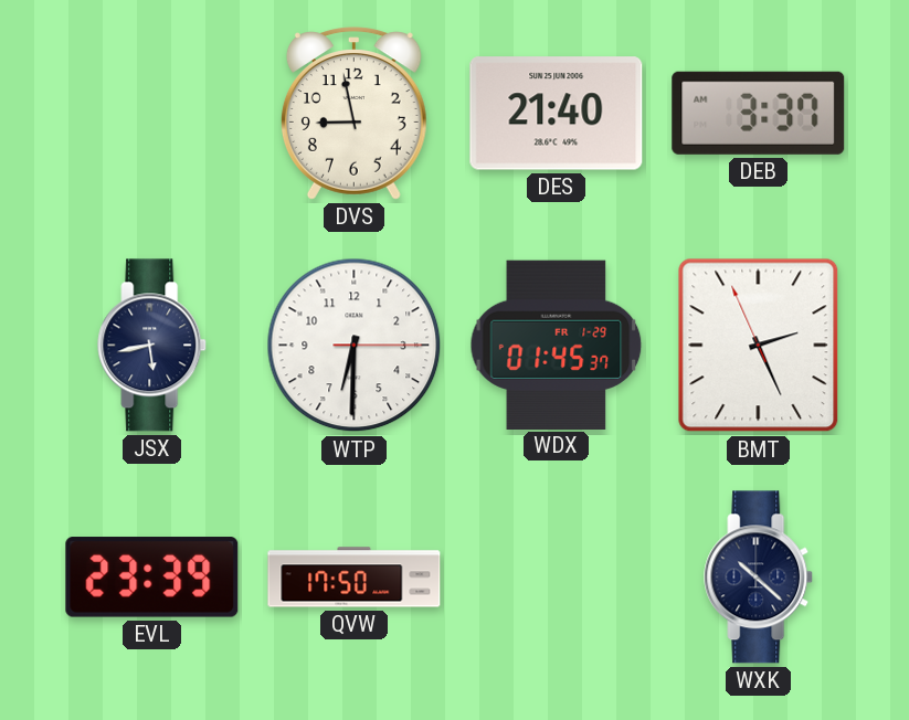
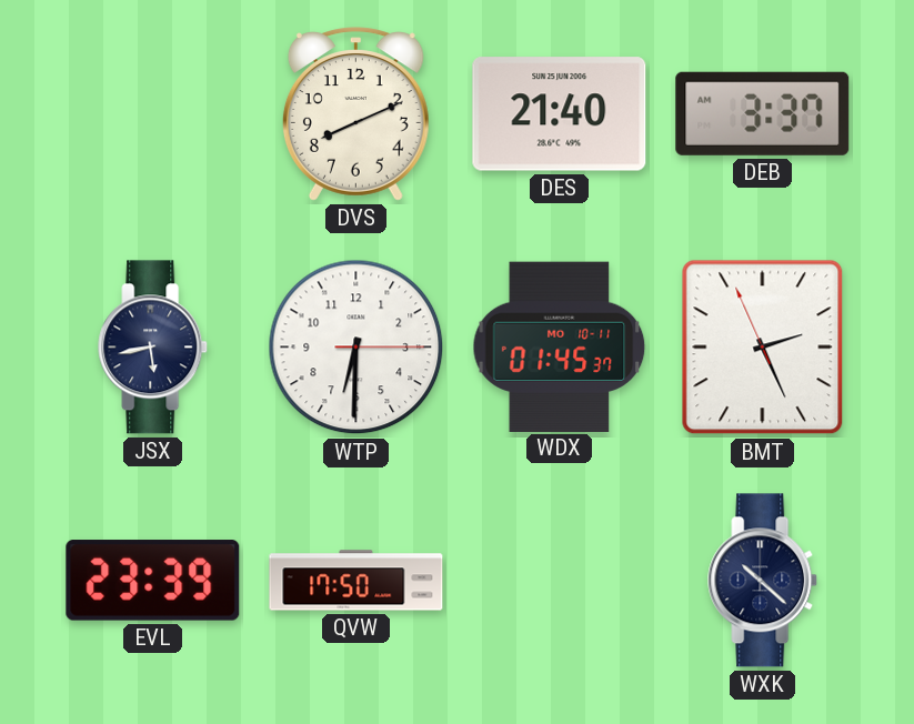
DVS: 8:58 -> 8:11 (355, 114)
WDX date: FR 1-29 -> MO 10-11 (560, 346)
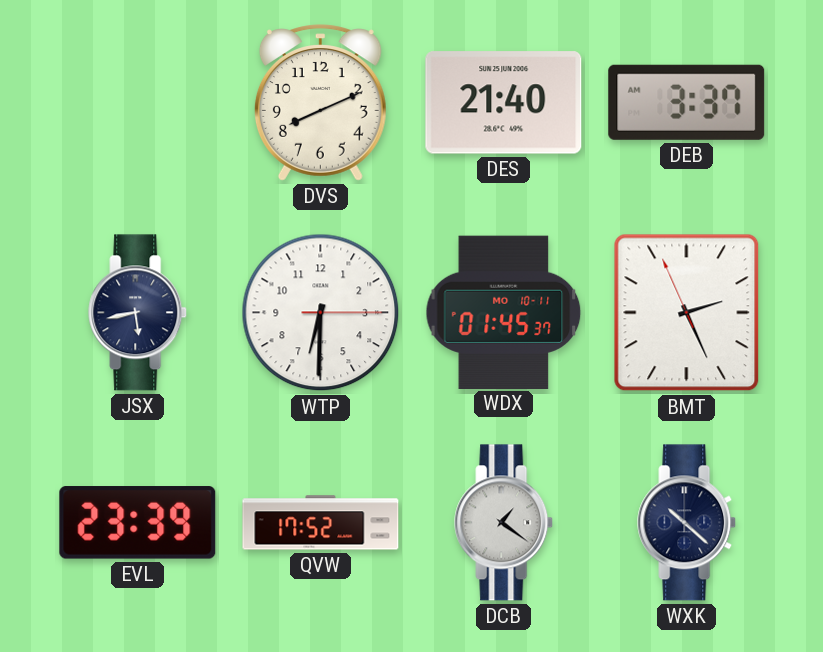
QVW: 17:50 -> 17:52 (321, 523)
DCB: none -> 1:21 (504, 523)
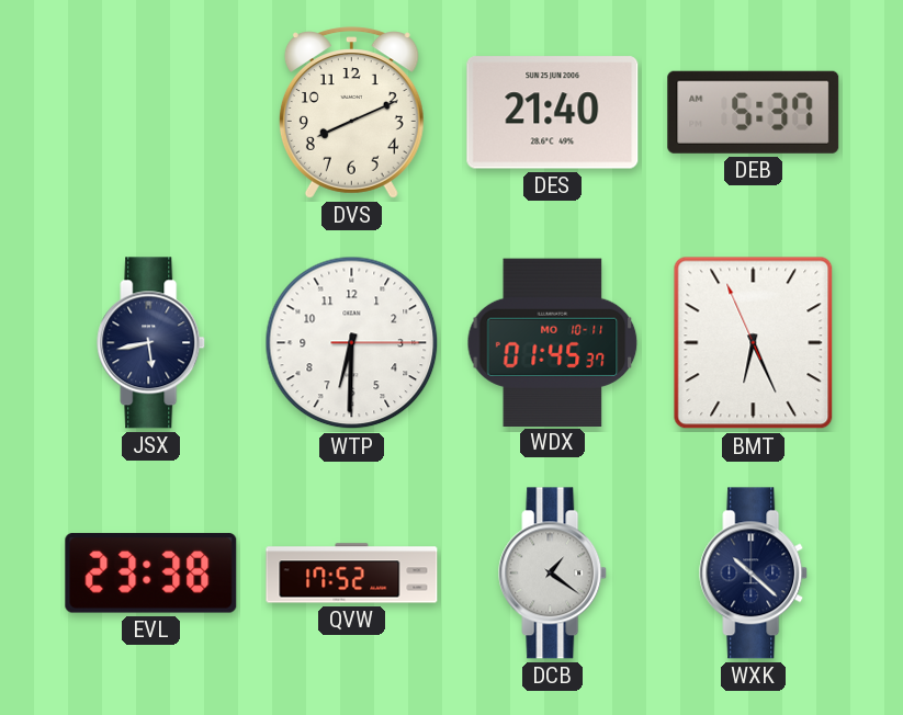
DEB: 3:37 -> 5:37 (754, 112)
BMT: 2:25 -> 6:25 (754, 343)
EVL: 23:39 -> 23:38 (151, 574)
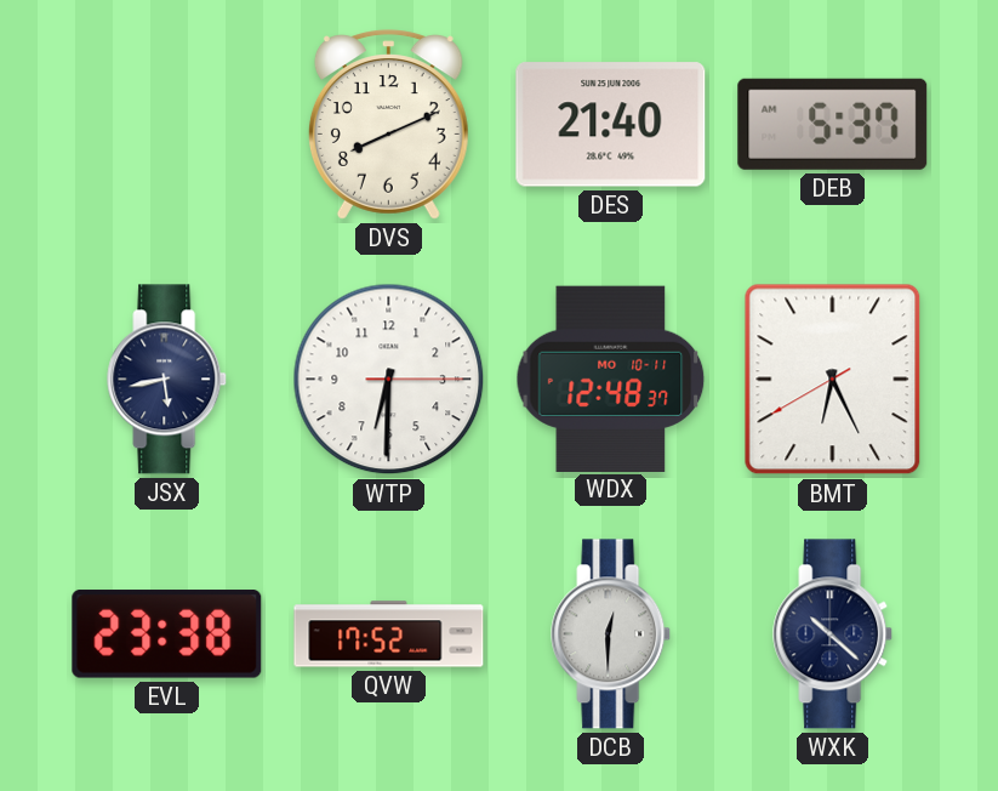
WDX: 01:45 -> 12:48 (611, 379)
BMT: 6:25:56 -> 6:25:40 (833, 380)
DCB: 1:21 -> 12:30 (611, 634)
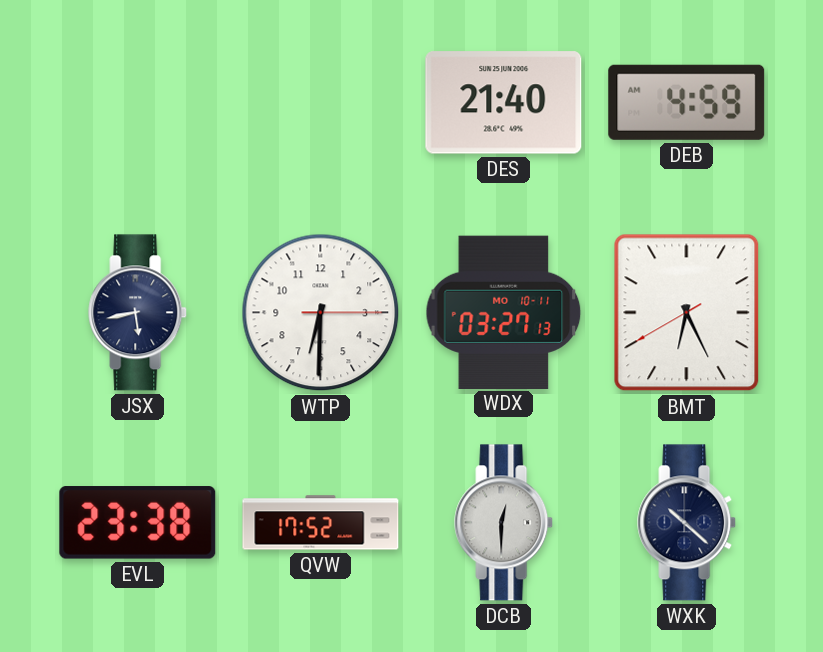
DVS: 8:11 -> none (388, 125)
DEB: 5:37 -> 4:59 (687, 102)
WDX: 12:48 -> 03:27 (504, 312)
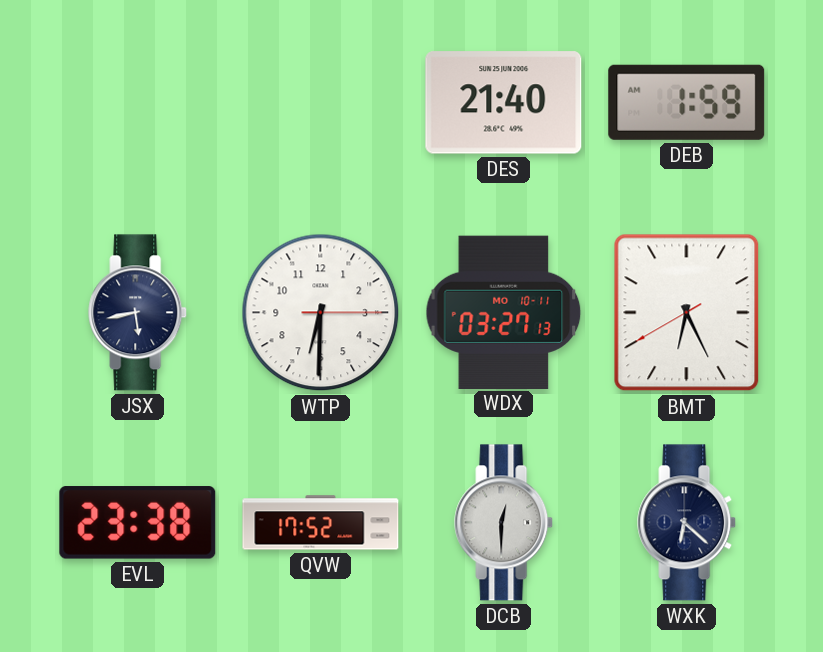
DEB: 4:59 -> 1:59 (687, 102)
WXK: 10:22 -> 6:22 (687, 523)
